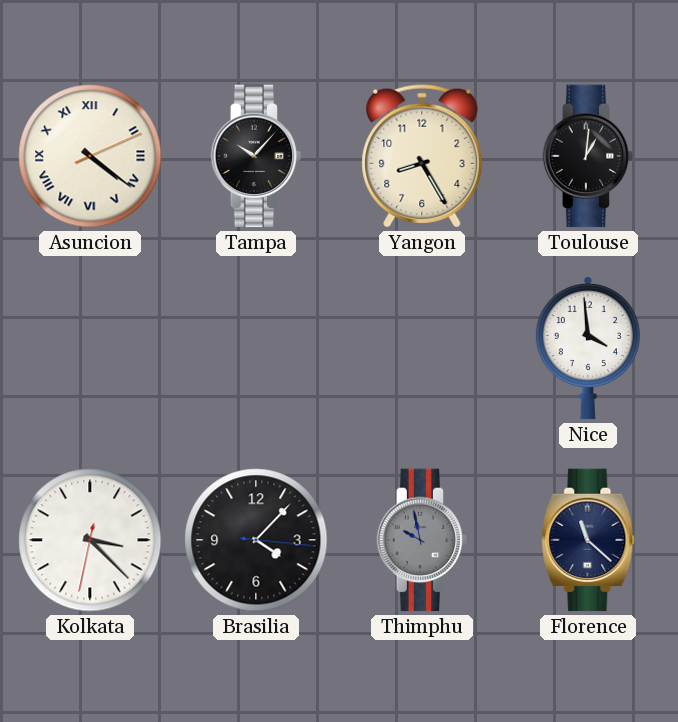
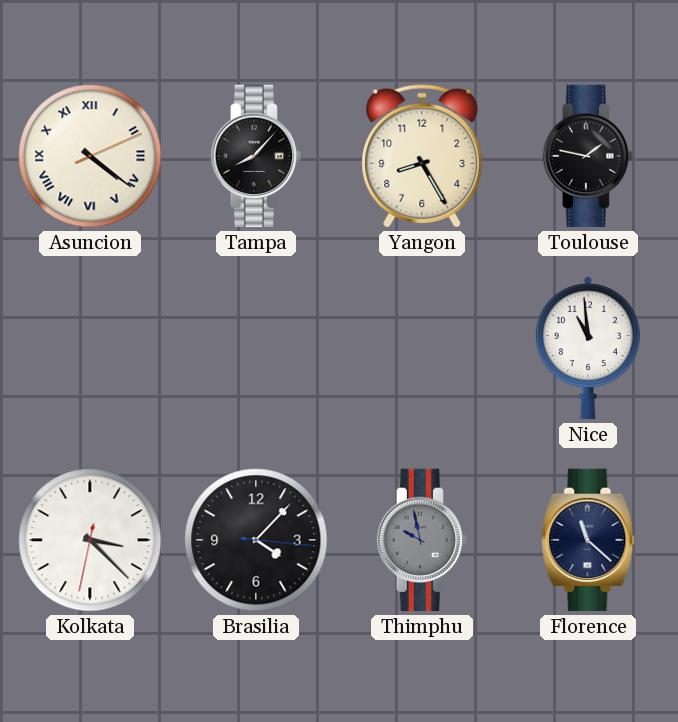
Tampa: 10:07 -> 8:07 (256, 156)
Toulouse: 1:01 -> 1:47 (588, 156)
Nice: 3:59 -> 10:59 (588, 348)
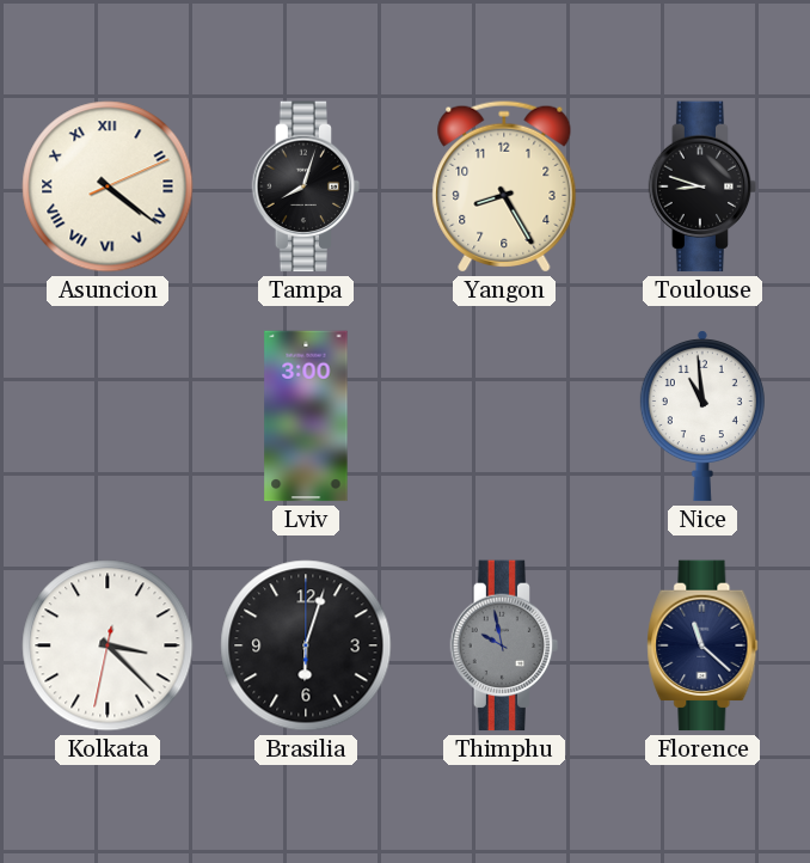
Tampa: 8:07 -> 8:03 (306, 186)
Toulouse: 1:47 -> 8:48 (702, 186)
Lviv: none -> 3:00 (306, 416)
Brasilia: 4:07 -> 6:03 (306, 645)
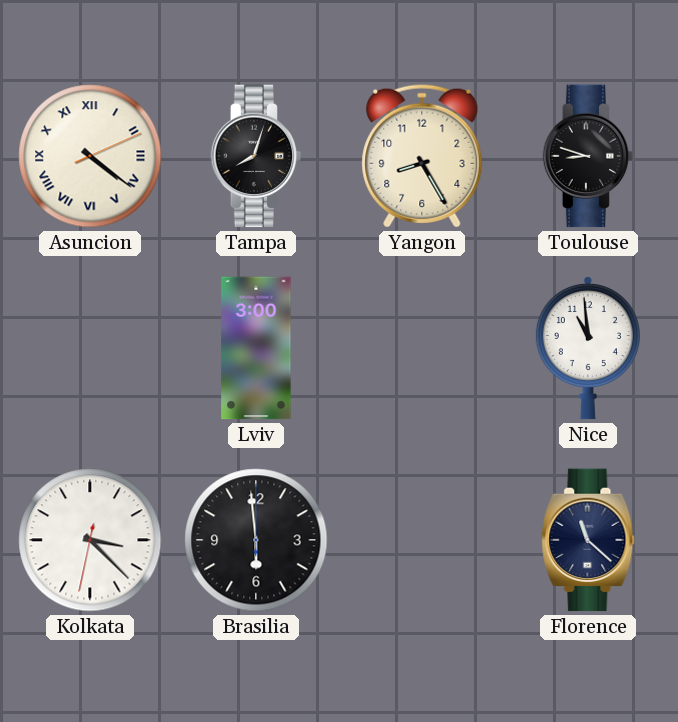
Brasilia: 6:03 -> 5:59 (256, 540)
Thimphu: 9:58 -> none (504, 645)
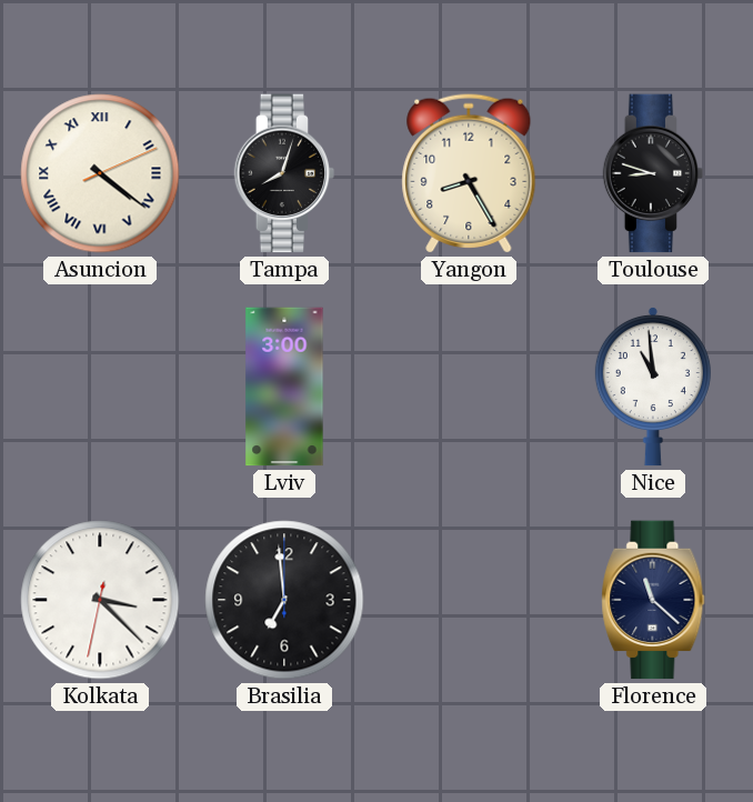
Brasilia: 5:59 -> 6:59 (284, 600)
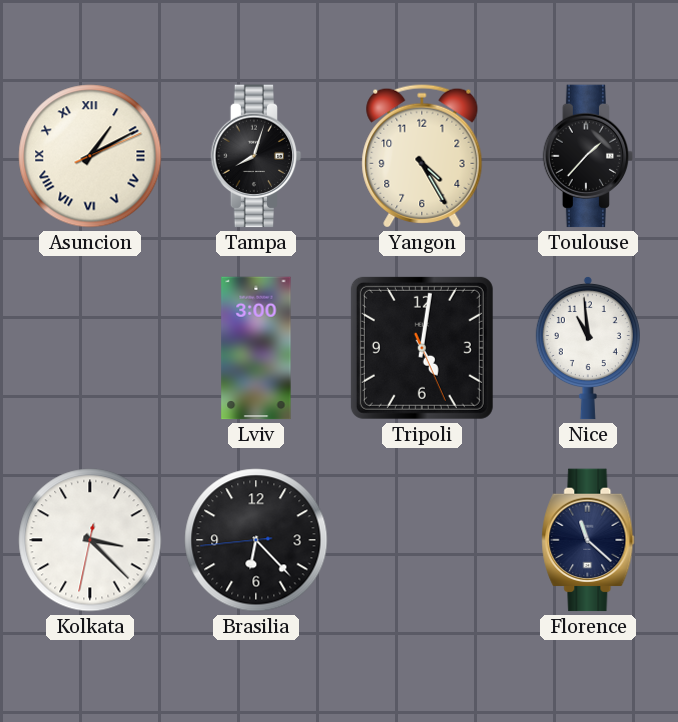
Asuncion: 4:21 -> 1:10 (90, 156)
Yangon: 8:25 -> 4:25 (422, 156)
Toulouse: 8:48 -> 1:37 (588, 156)
Tripoli: none -> 5:01 (422, 348)
Brasilia: 6:59 -> 6:22 (256, 540)
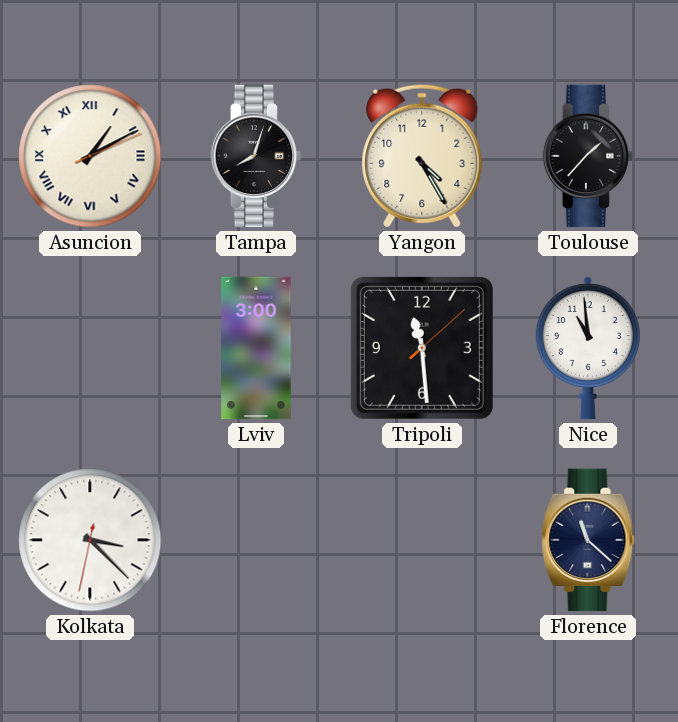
Tripoli: 5:01 -> 11:29 (422, 348)
Brasilia: 6:22 -> none (256, 540)
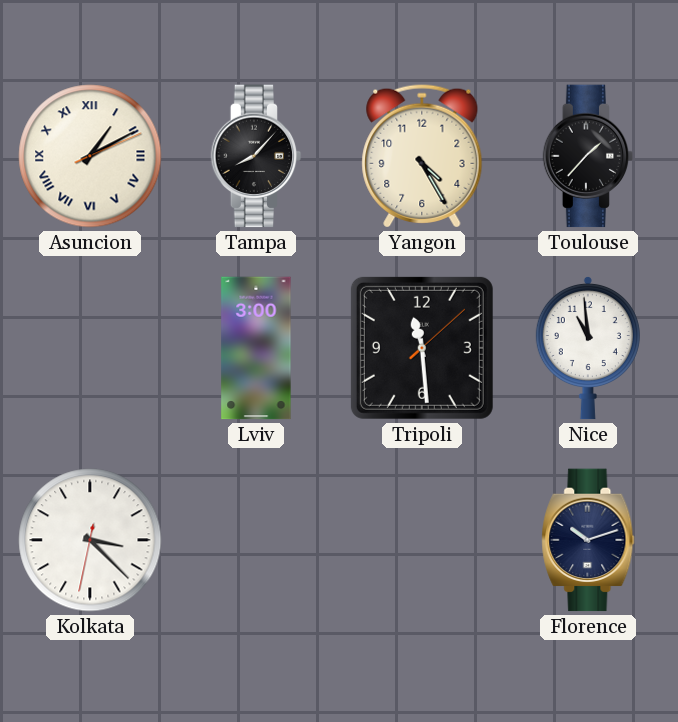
Tampa: 8:03 -> 8:07 (256, 156)
Florence: 11:22 -> 10:12 (588, 540)
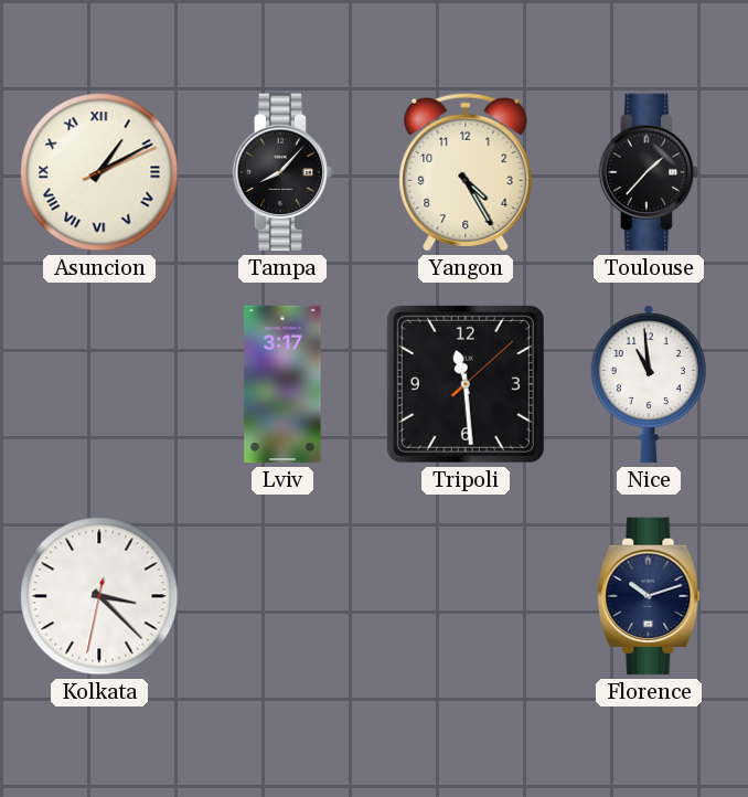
Lviv: 3:00 -> 3:17 (282, 384)
